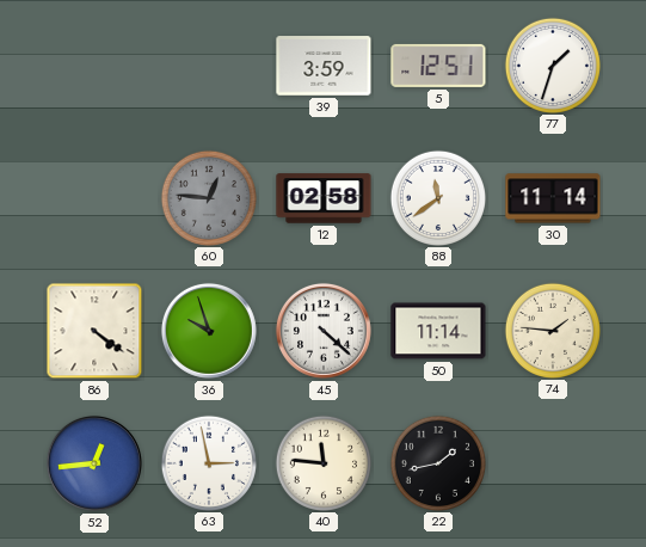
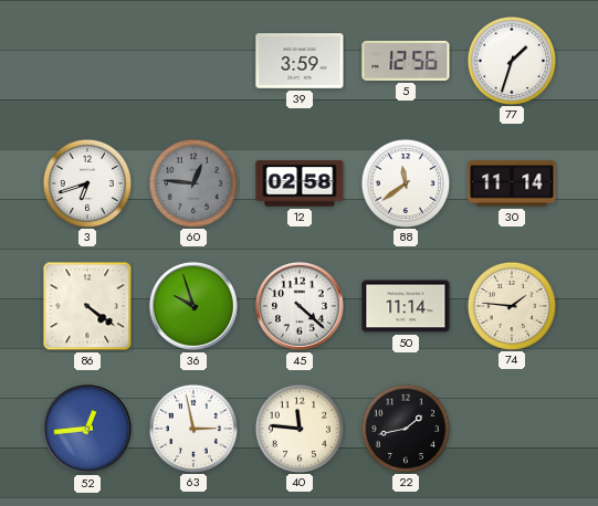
5: 12:51 -> 12:56 (406, 61)
3: none -> 6:42 (86, 182)
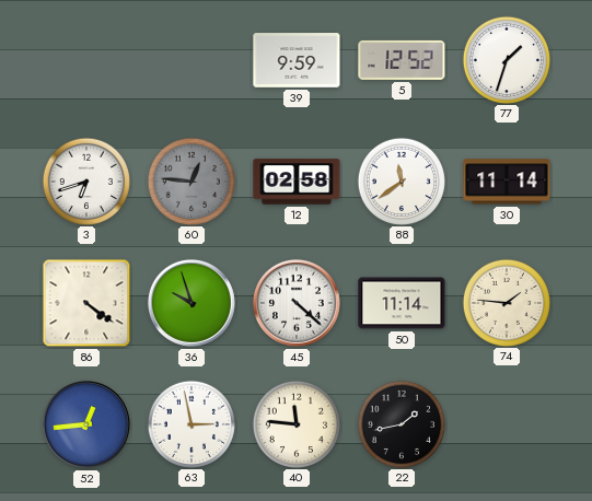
39: 3:59 -> 9:59 (297, 60)
5: 12:56 -> 12:52 (402, 60)
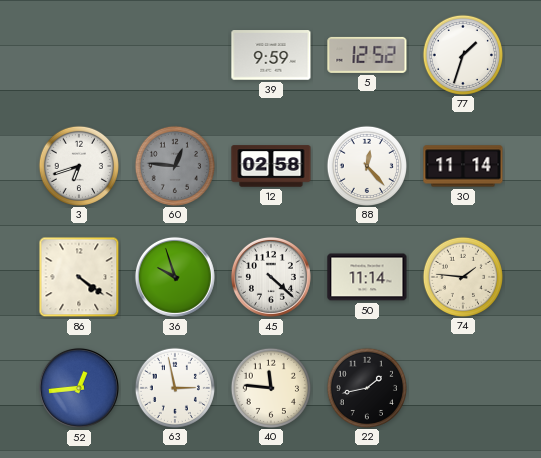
88: 11:39 -> 12:23 (366, 165)
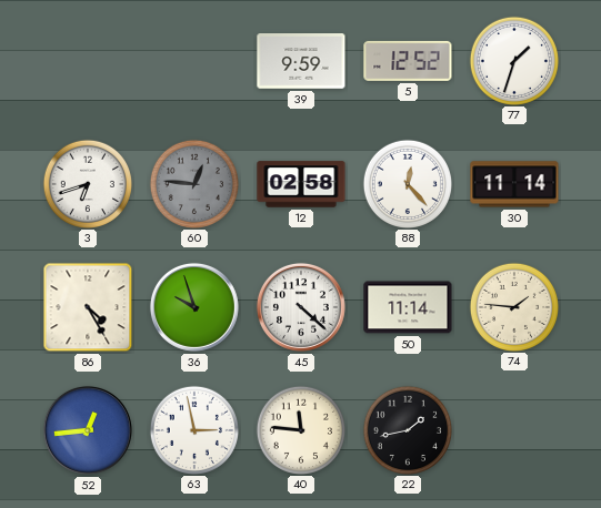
86: 4:21 -> 4:25 (88, 307)
